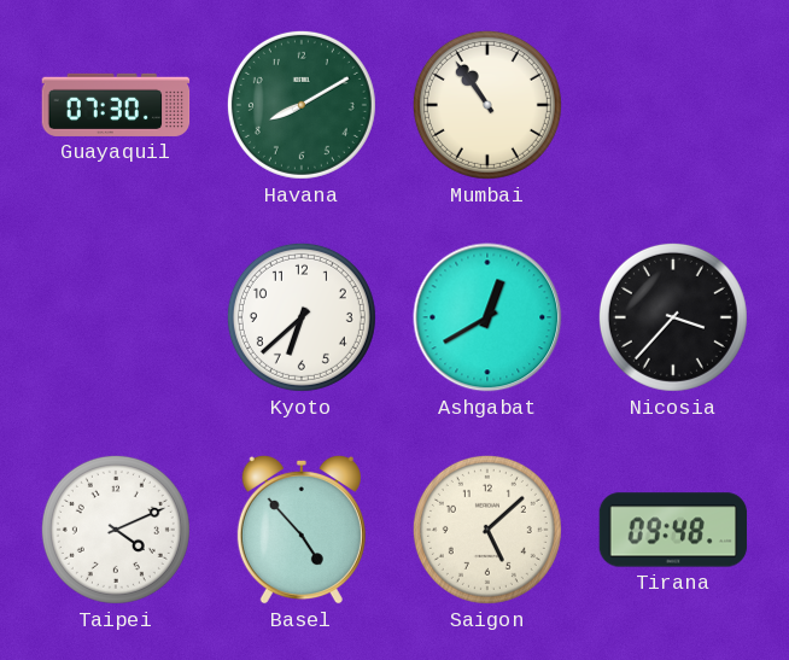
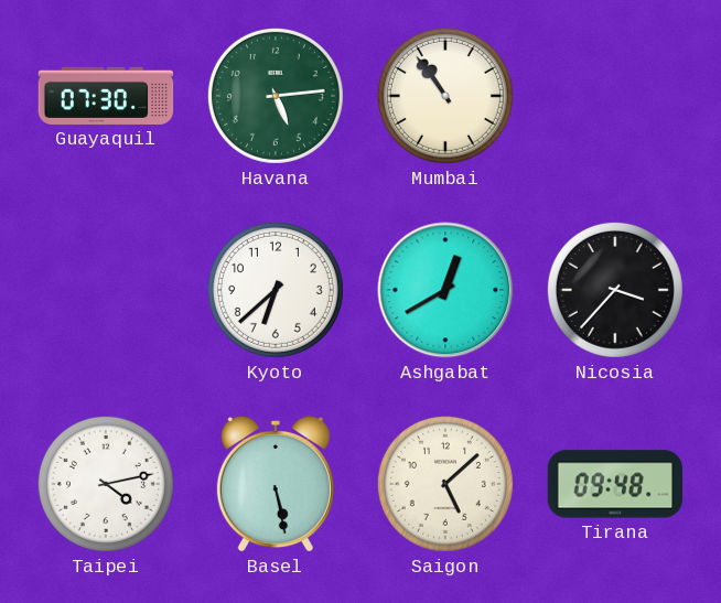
Havana: 8:10 -> 5:14 (276, 96)
Taipei: 4:11 -> 4:13 (106, 484)
Basel: 4:53 -> 5:28 (276, 484)
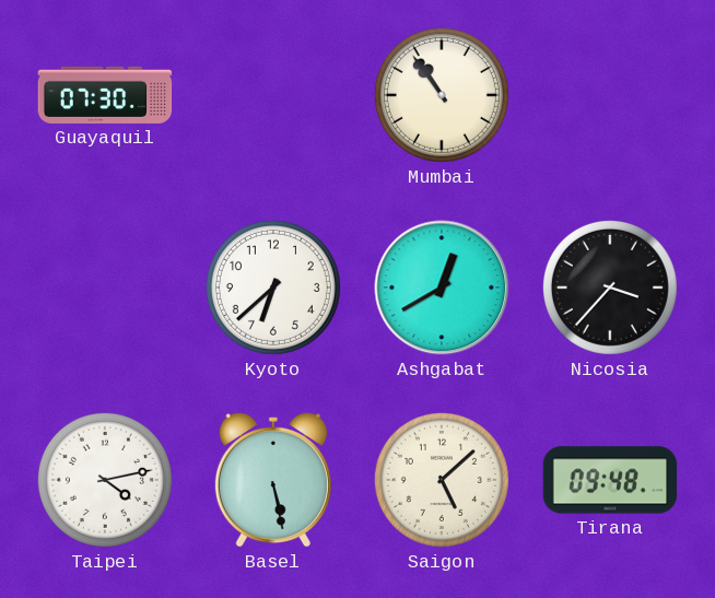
Havana: 5:14 -> none (276, 96)
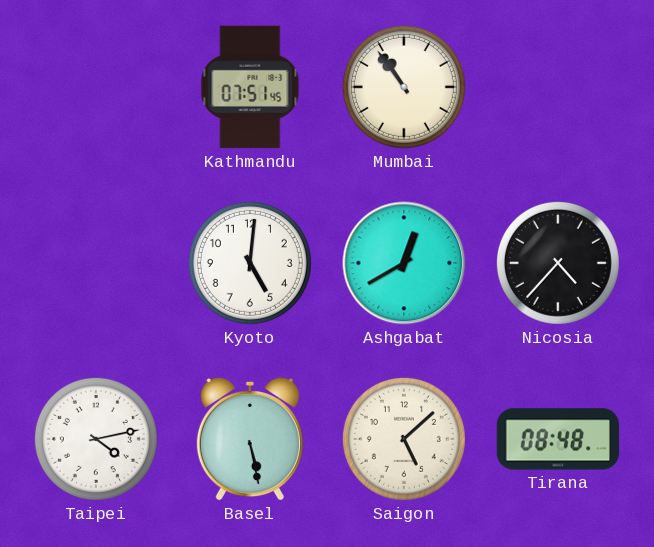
Guayaquil: 07:30 -> none (105, 95)
Kathmandu: none -> 07:51 (250, 87)
Kyoto: 6:38 -> 5:01 (250, 263)
Nicosia: 3:37 -> 4:37 (558, 263)
Tirana: 09:48 -> 08:48 (558, 439)
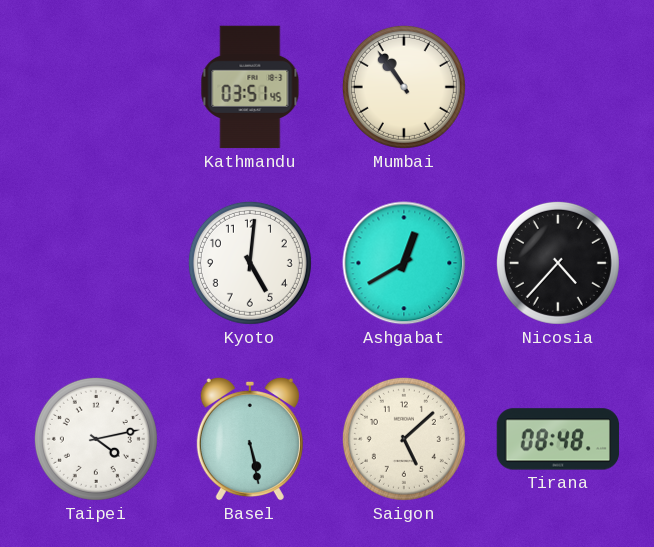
Kathmandu: 07:51 -> 03:51 (250, 87)
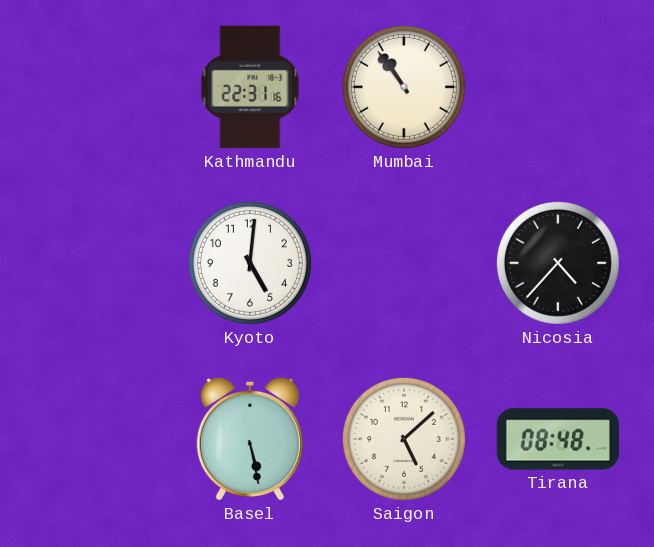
Kathmandu: 03:51 -> 22:31 (250, 87)
Ashgabat: 12:40 -> none (404, 263)
Taipei: 4:13 -> none (96, 439)
